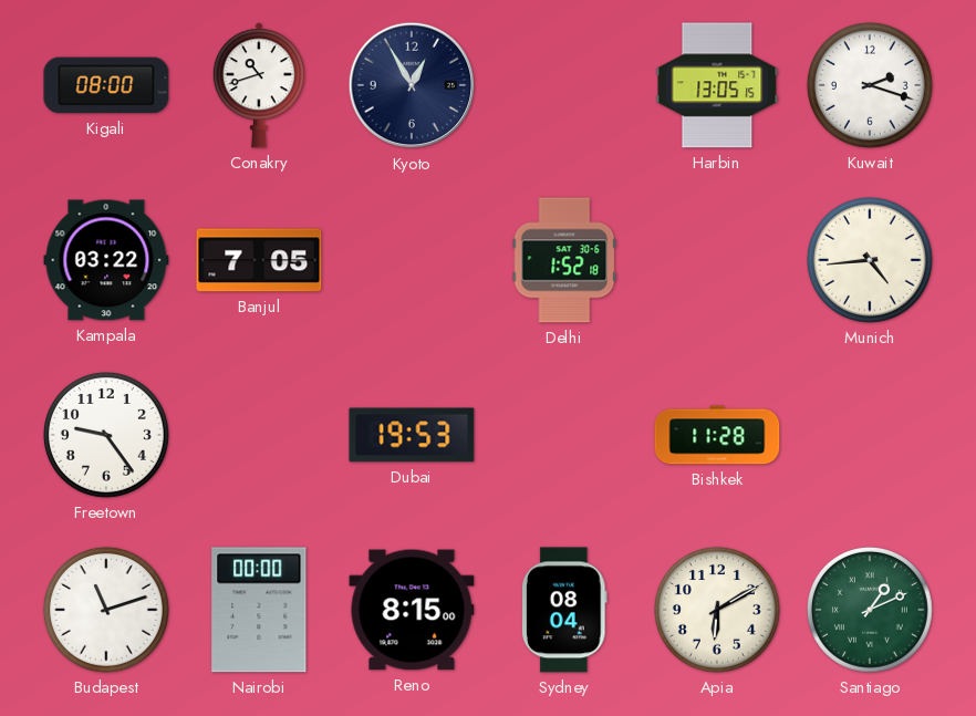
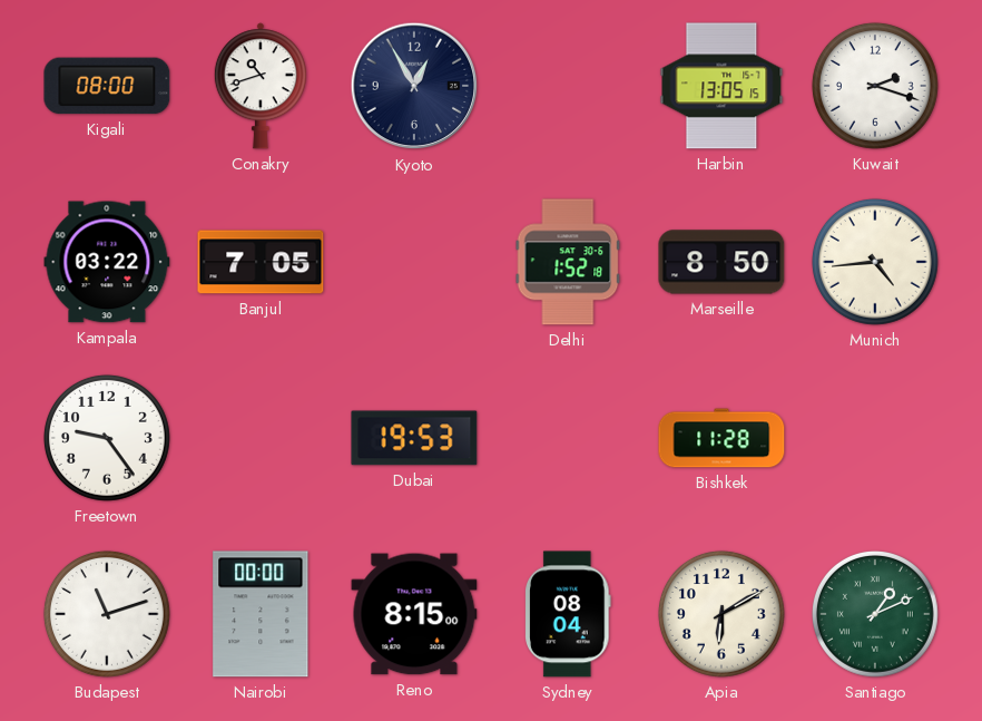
Marseille: none -> 8:50 (721, 262)
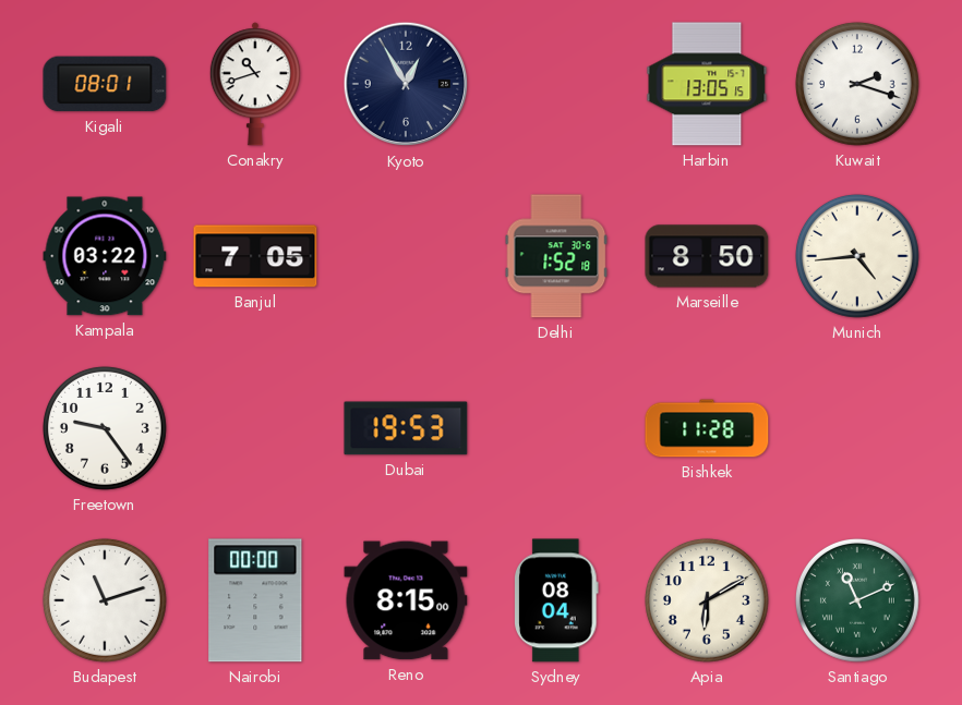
Kigali: 08:00 -> 08:01 (105, 84)
Santiago: 1:11 -> 11:11 (857, 600)
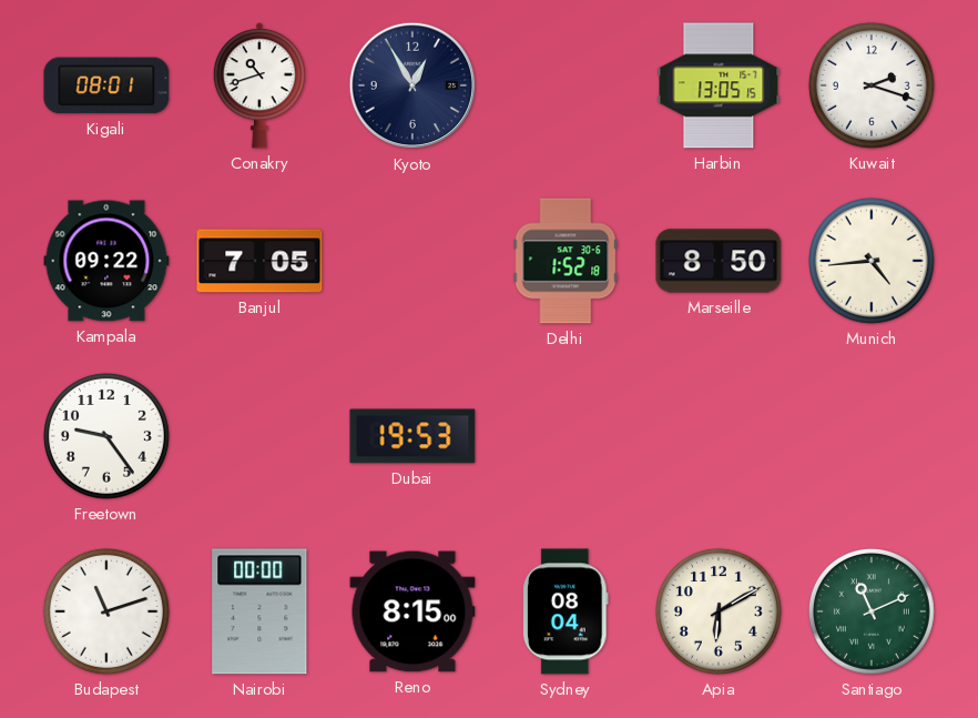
Kampala: 03:22 -> 09:22 (106, 261)
Bishkek: 11:28 -> none (707, 428)
